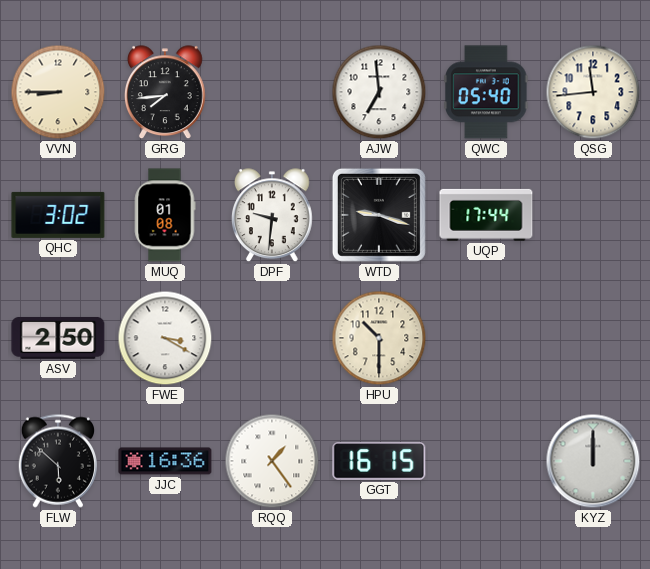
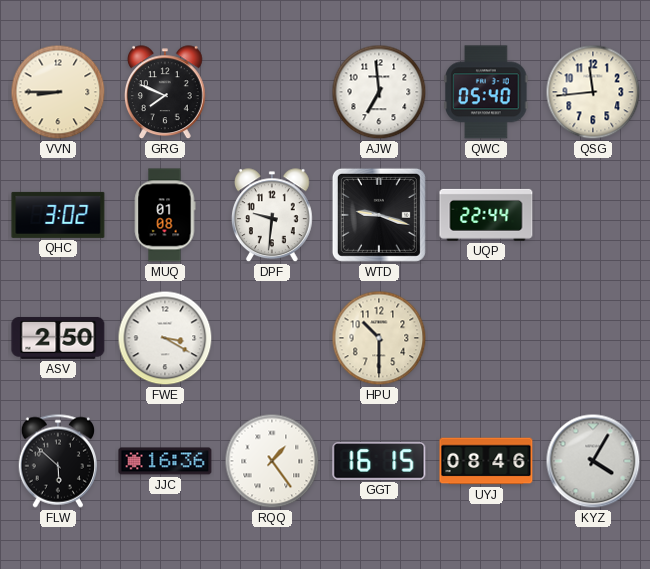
GRG: 7:44 -> 7:49 (165, 93)
UQP: 17:44 -> 22:44 (486, 215)
UYJ: none -> 08:46 (486, 461)
KYZ: 12:00 -> 4:05 (593, 461)
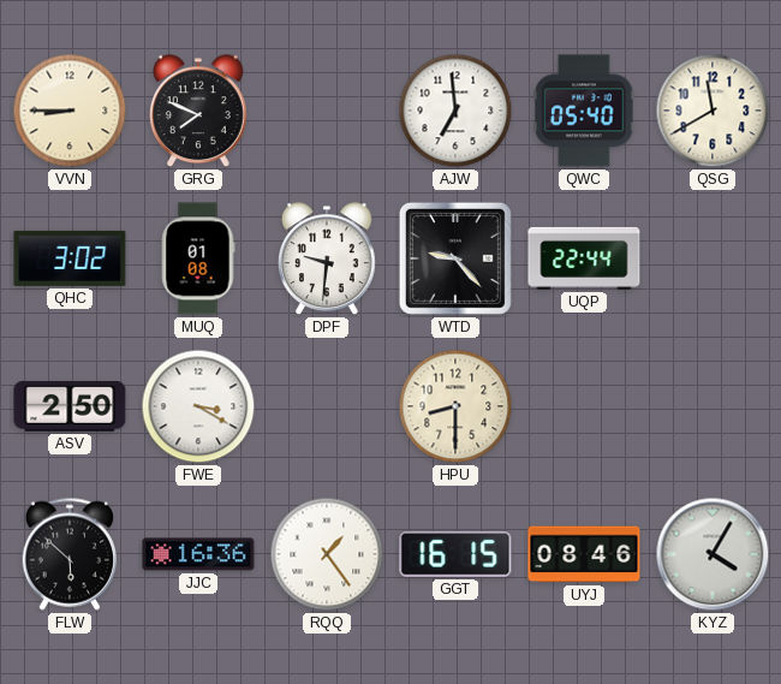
QSG: 11:44 -> 11:40 (713, 111)
WTD: 9:18 -> 9:23 (455, 258)
HPU: 10:30 -> 8:30 (455, 406)
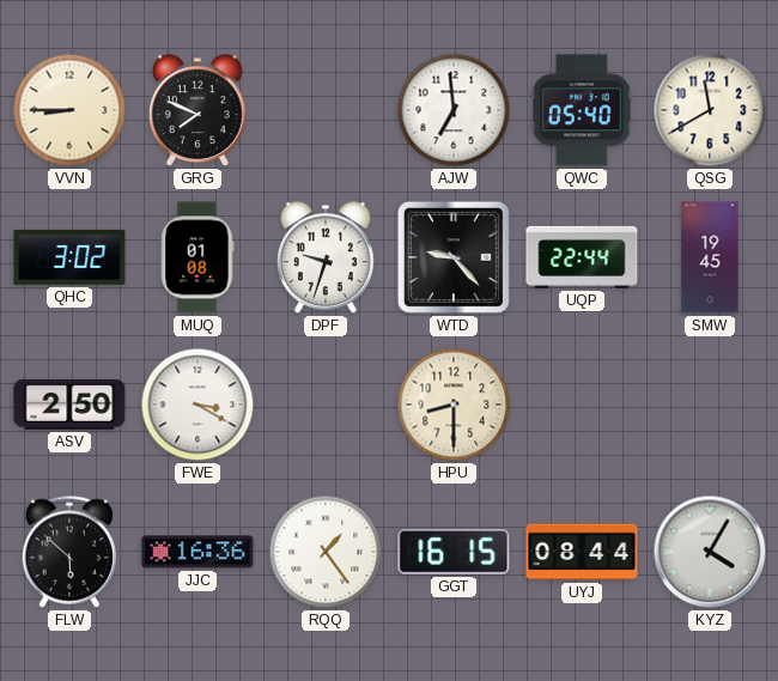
DPF: 9:31 -> 9:33 (326, 259)
SMW: none -> 19:45 (710, 257)
UYJ: 08:46 -> 08:44 (582, 552)
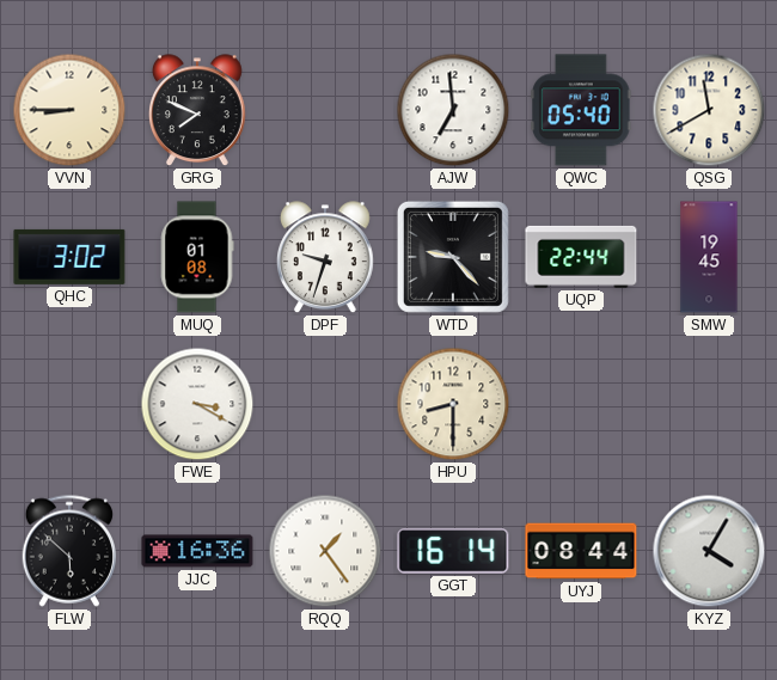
ASV: 2:50 -> none (69, 405)
GGT: 16:15 -> 16:14 (453, 551)
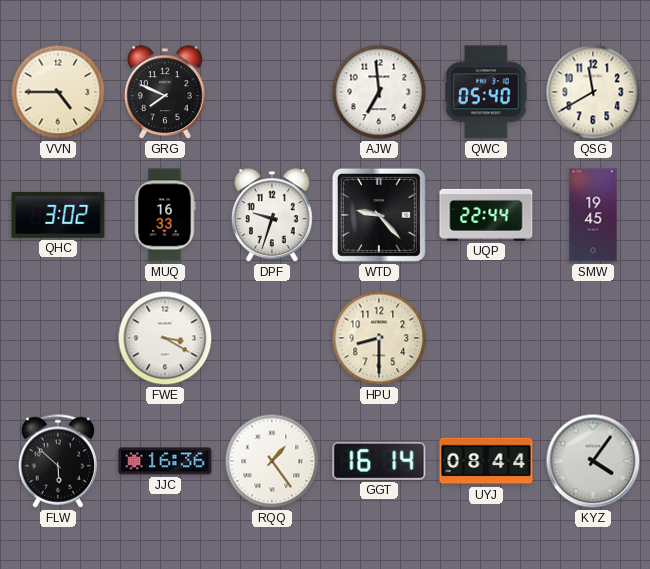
VVN: 8:45 -> 4:45 (58, 92)
MUQ: 01:08 -> 16:33 (165, 215)
KYZ: 4:05 -> 4:06 (593, 461)
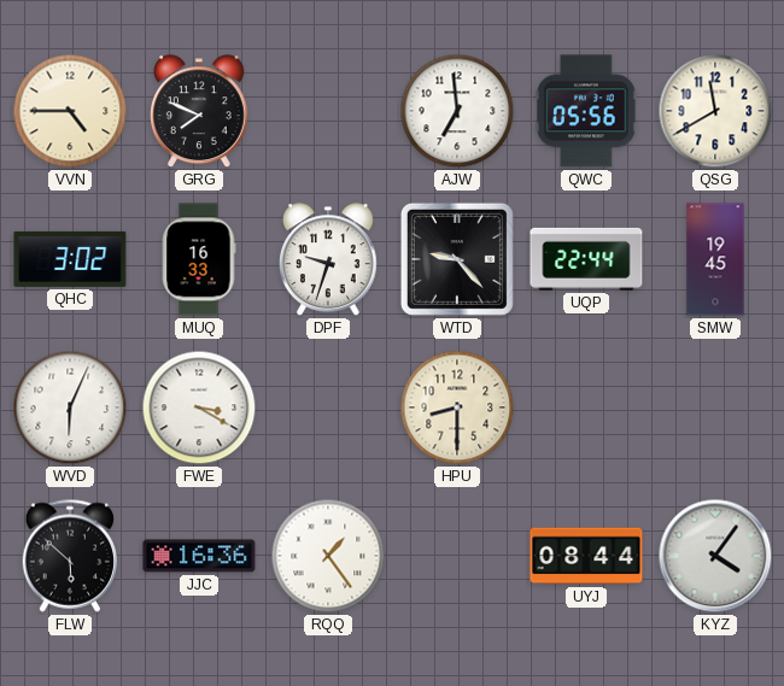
QWC: 05:40 -> 05:56 (586, 111)
WVD: none -> 6:04 (70, 408)
GGT: 16:14 -> none (379, 461)
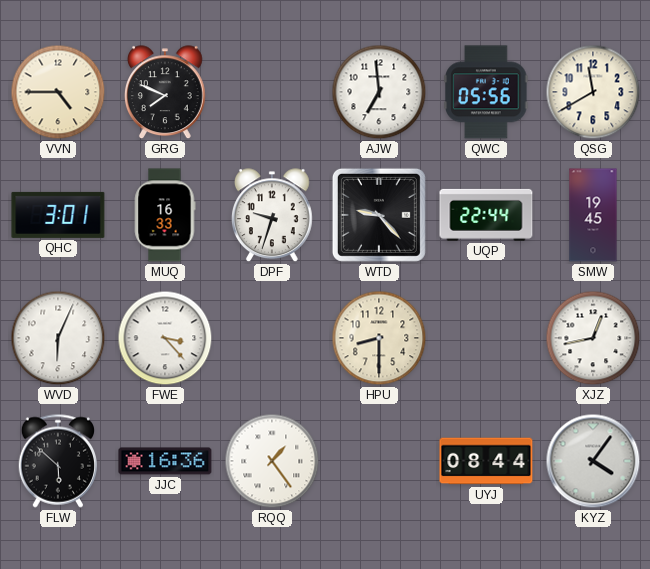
QHC: 3:02 -> 3:01 (58, 215)
FWE: 3:20 -> 3:23 (165, 338)
XJZ: none -> 12:43 (593, 338)
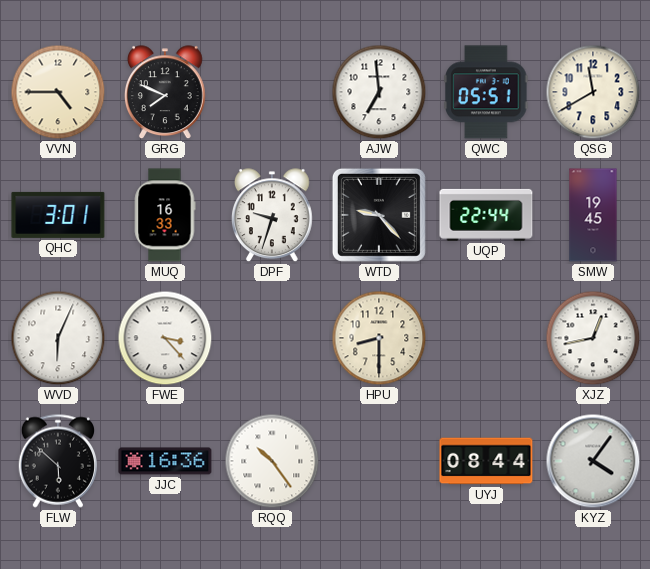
QWC: 05:56 -> 05:51 (486, 92)
RQQ: 1:24 -> 10:24 (272, 461)
